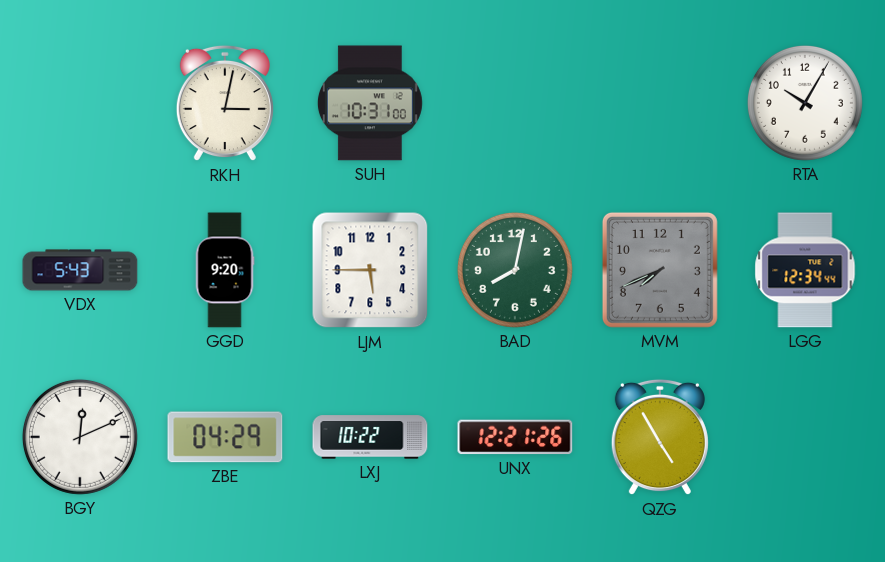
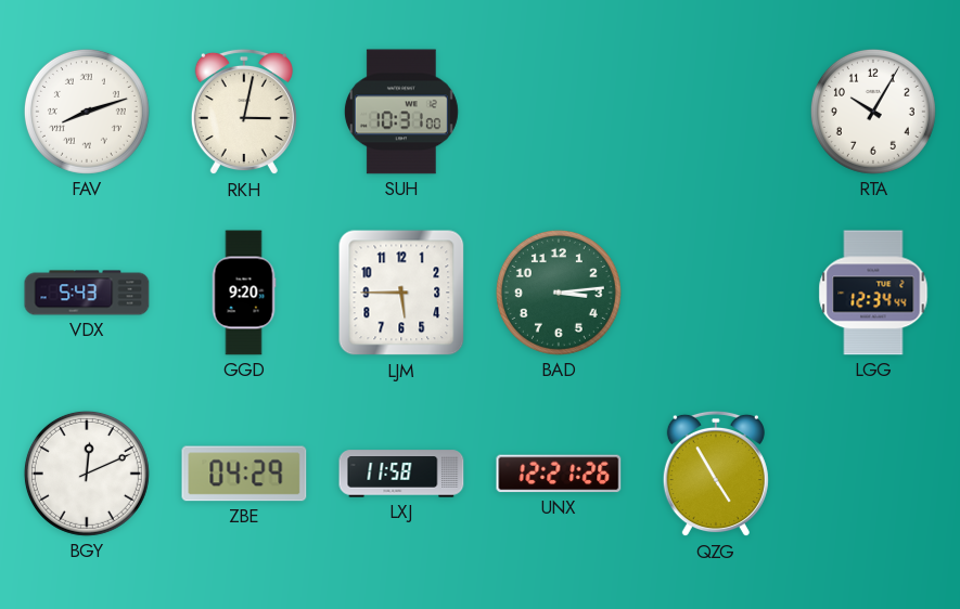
FAV: none -> 8:12 (87, 112)
BAD: 8:02 -> 3:14 (559, 293)
MVM: 7:41 -> none (660, 270)
LXJ: 10:22 -> 11:58 (401, 474)
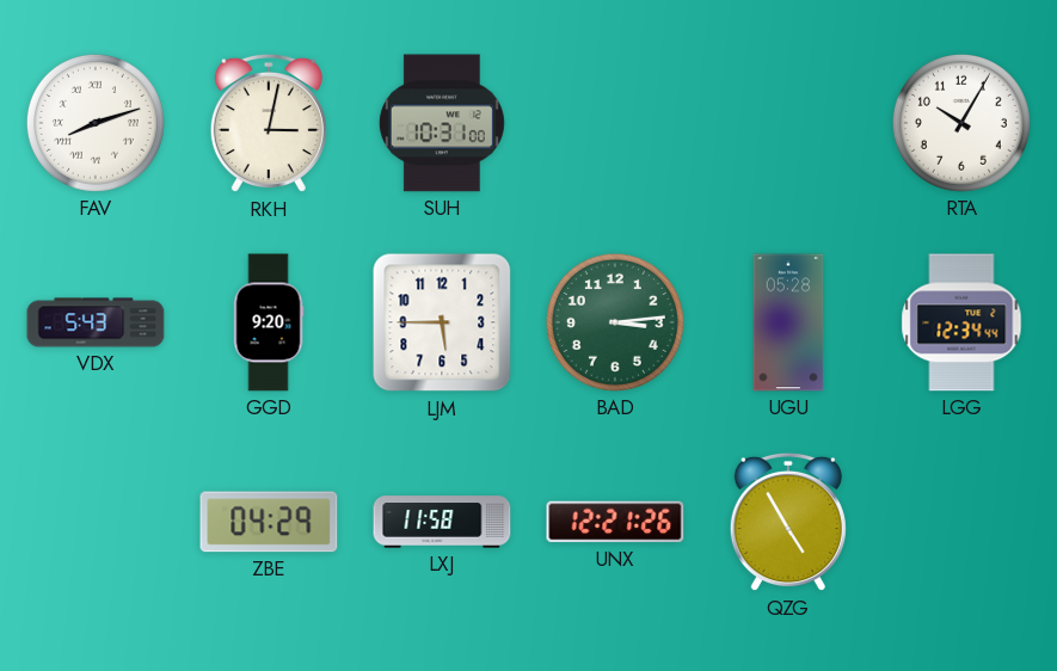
UGU: none -> 05:28 (788, 322)
BGY: 12:11 -> none (87, 474)
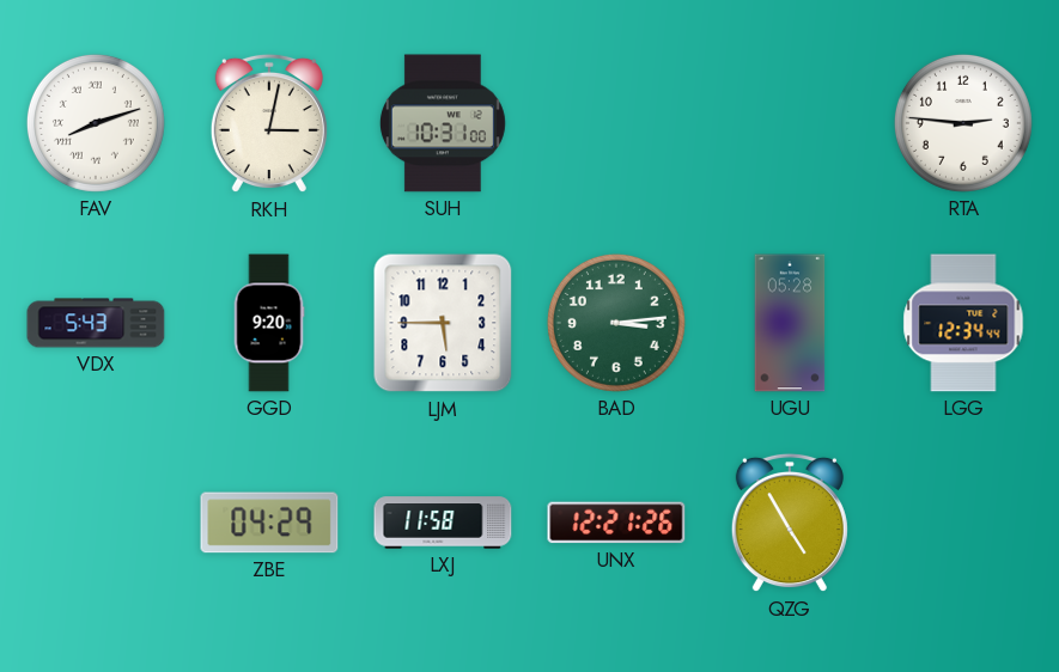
RTA: 10:05 -> 2:46 (963, 123)
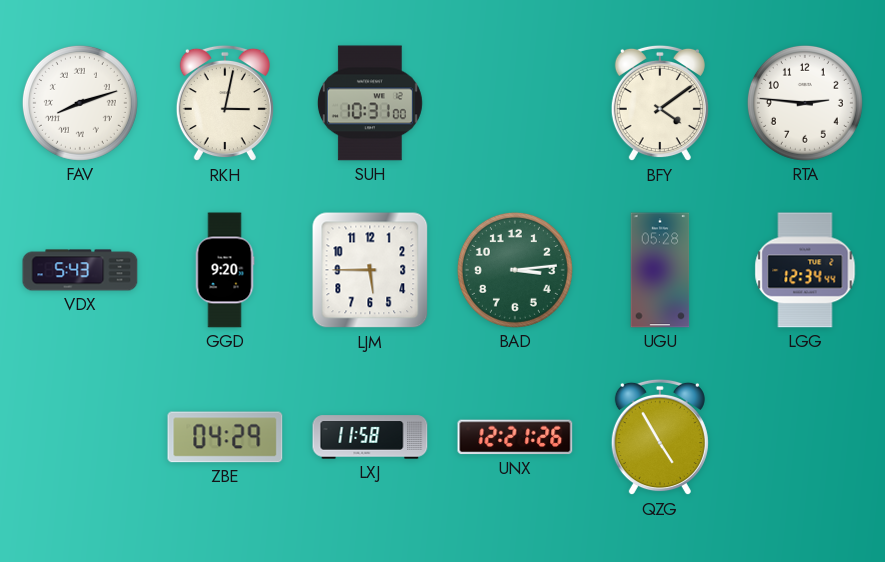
BFY: none -> 4:09 (660, 103)
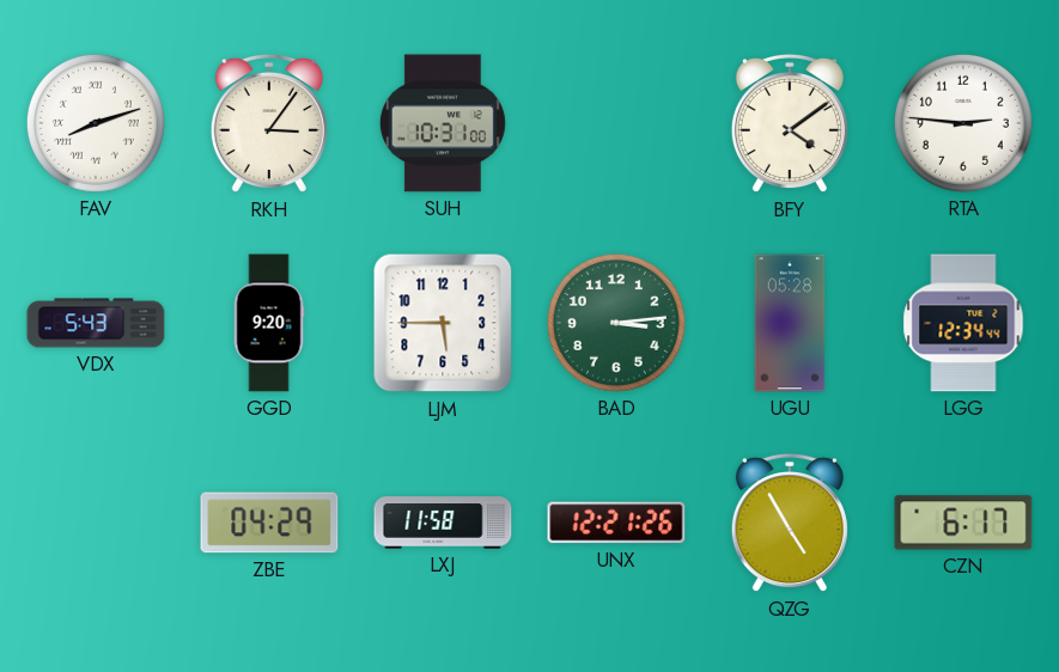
RKH: 3:02 -> 3:06 (269, 123)
CZN: none -> 6:17 (963, 523)
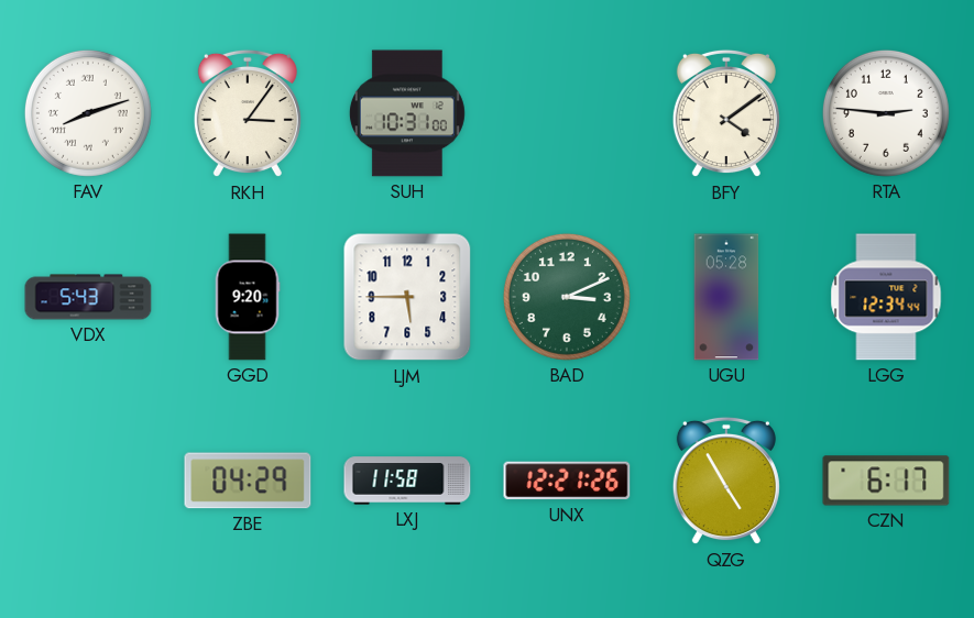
BAD: 3:14 -> 3:11 (567, 297)
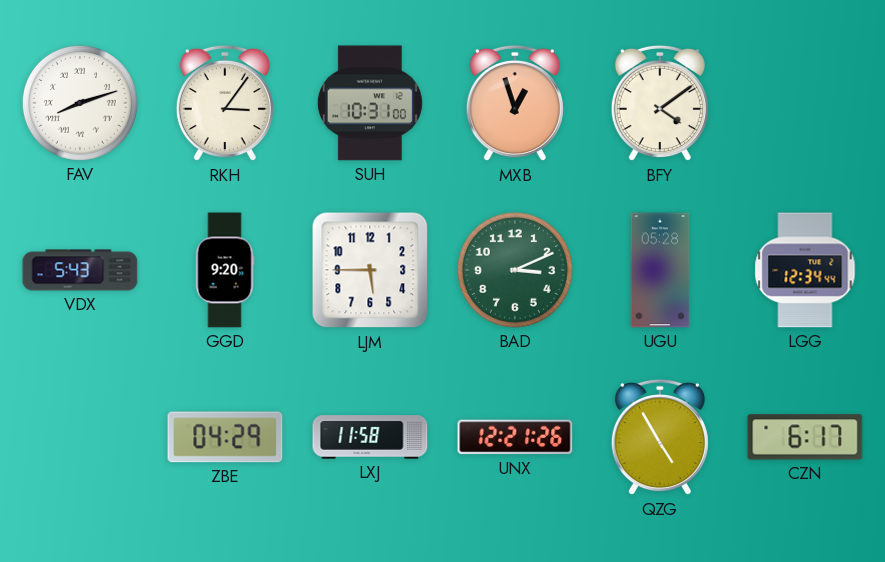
MXB: none -> 12:57 (515, 103)
RTA: 2:46 -> none (886, 113)
